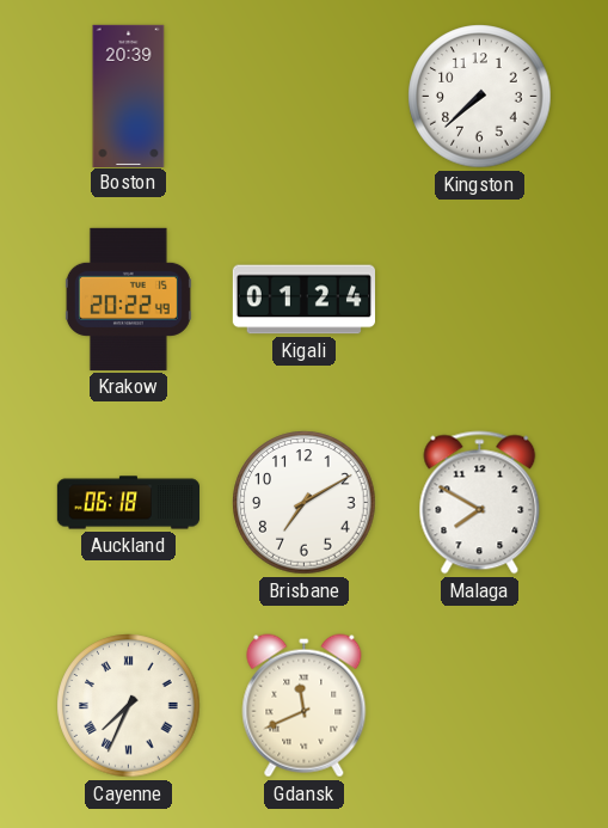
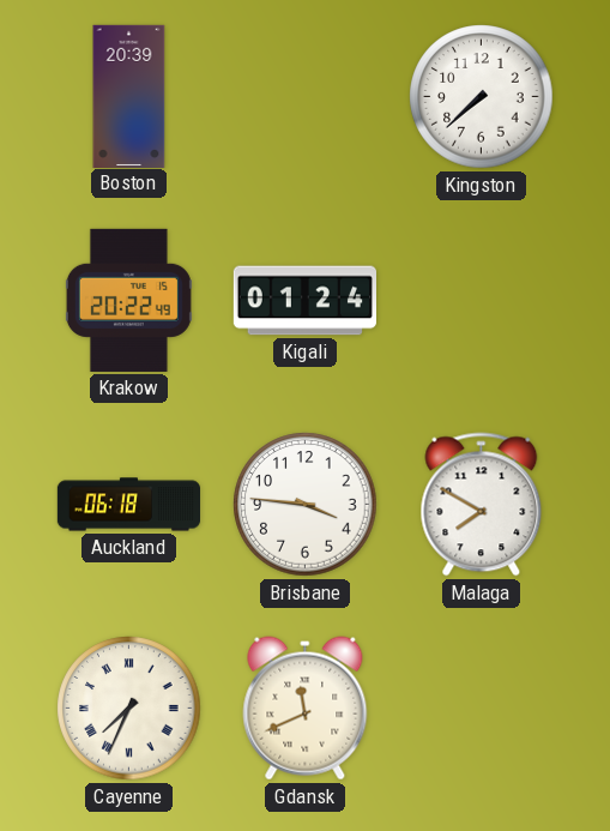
Brisbane: 7:10 -> 3:46 (306, 505)
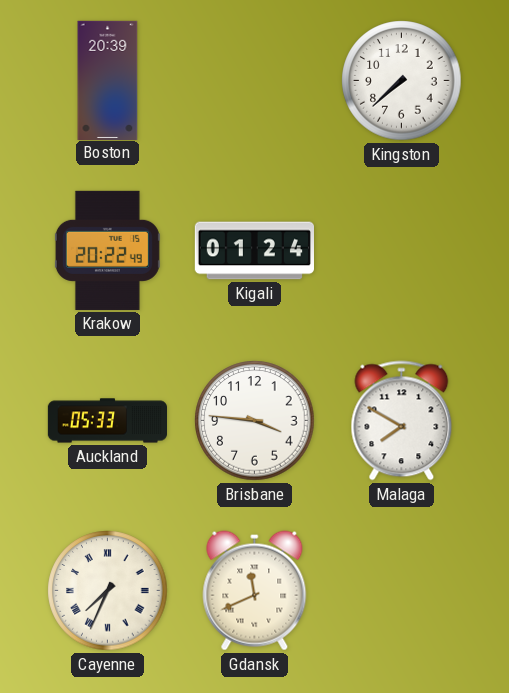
Auckland: 06:18 -> 05:33 (107, 421)
